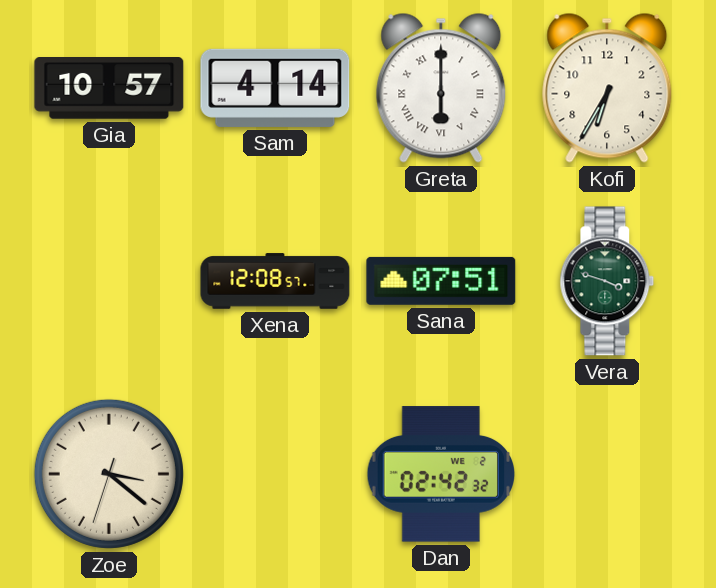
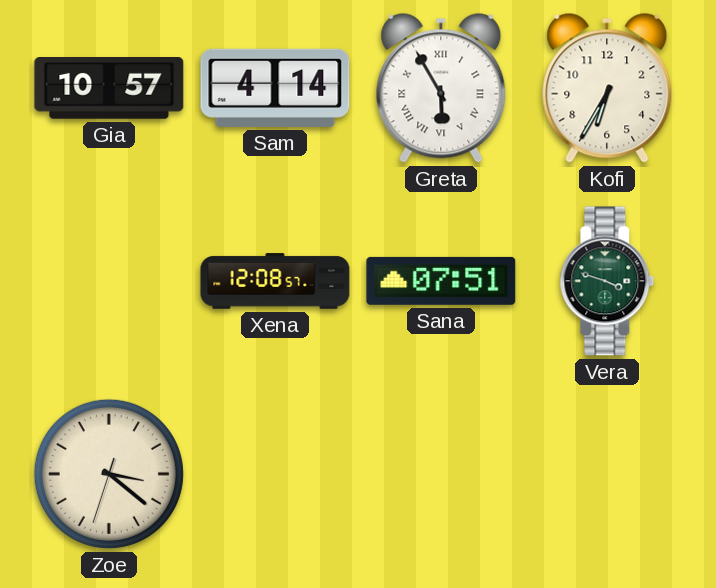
Greta: 6:00 -> 5:55 (441, 88)
Dan: 02:42 -> none (440, 474)
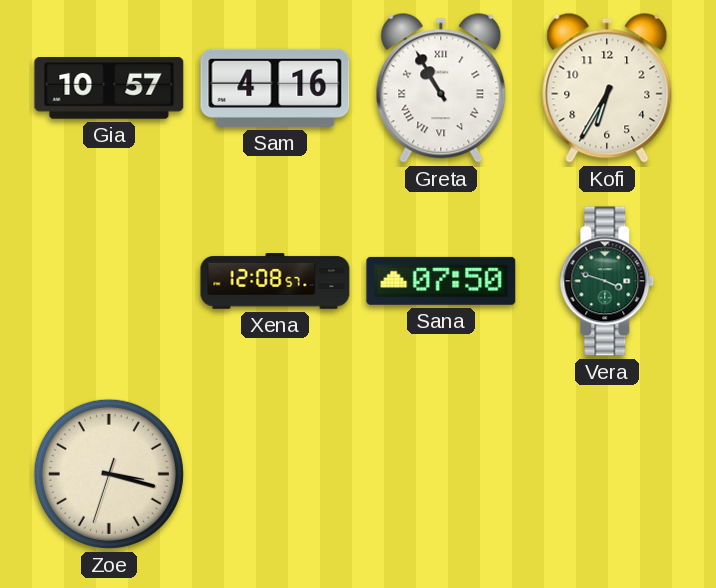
Sam: 4:14 -> 4:16 (275, 88)
Greta: 5:55 -> 10:55 (441, 88)
Sana: 07:51 -> 07:50 (441, 281)
Zoe: 3:21 -> 3:17 (109, 474)
